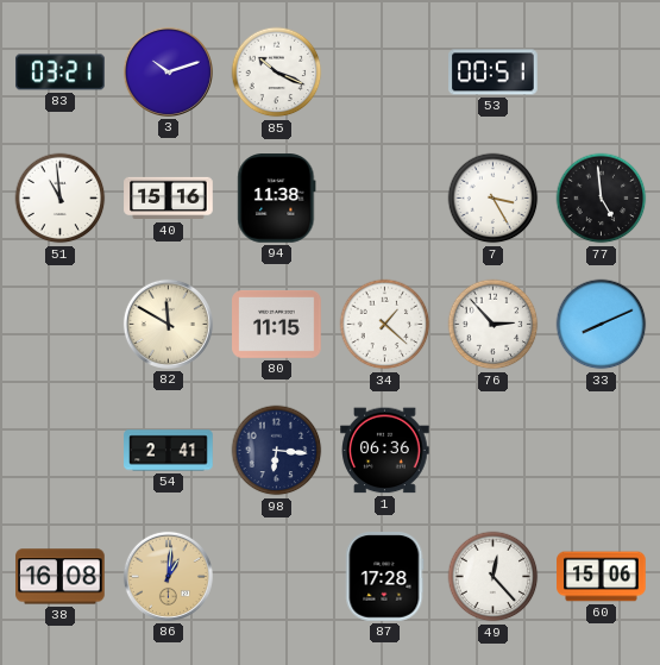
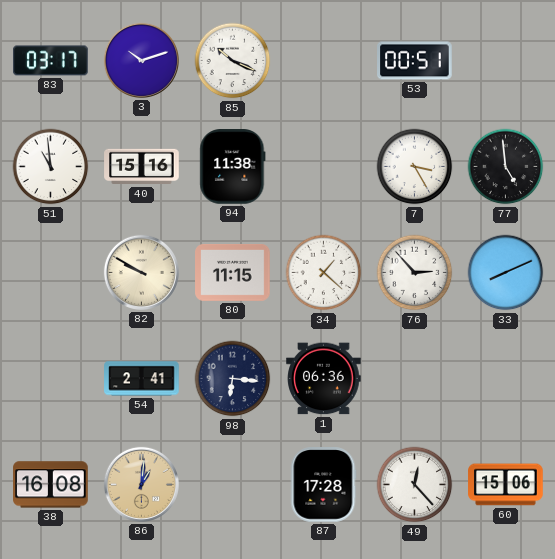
83: 03:21 -> 03:17 (51, 61)
82: 11:50 -> 9:50 (141, 272)
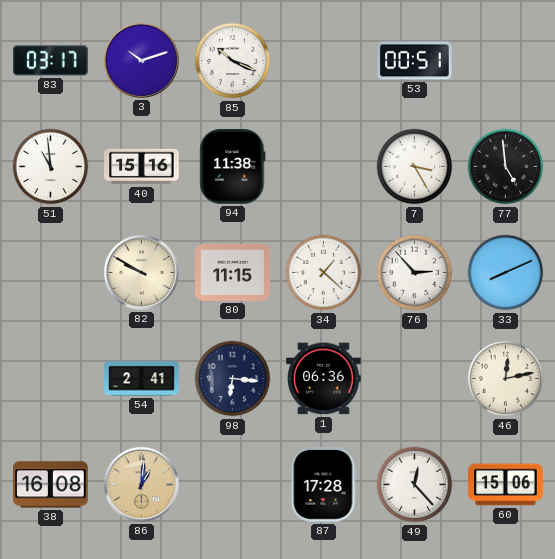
46: none -> 12:13 (506, 379)
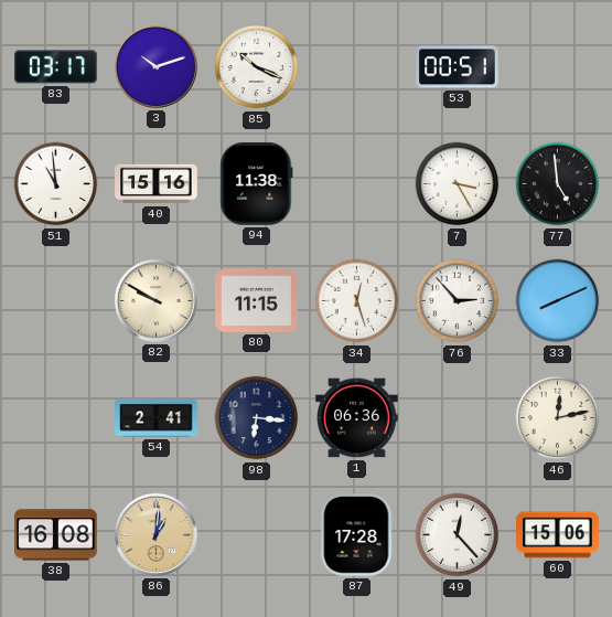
34: 1:22 -> 12:27 (357, 301)
